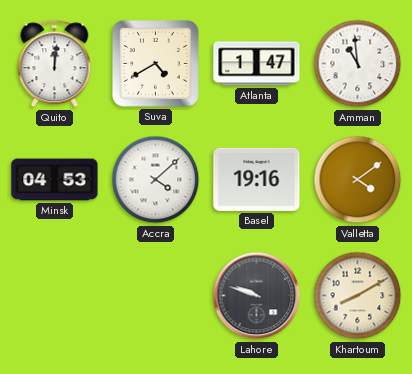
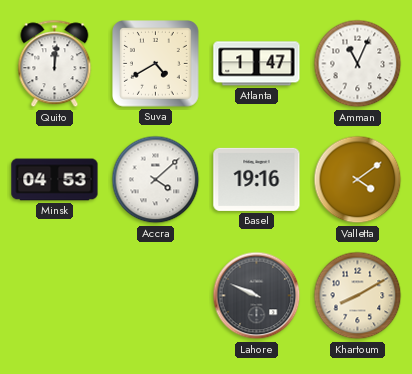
Amman: 10:59 -> 11:04 (358, 64)
Lahore: 9:48 -> 9:49 (257, 296)
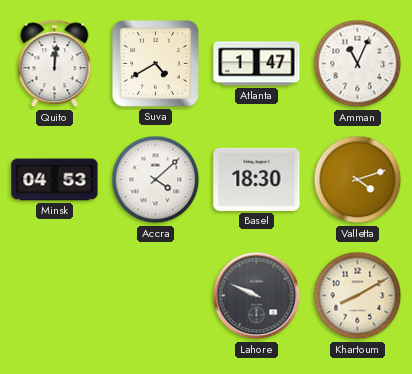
Basel: 19:16 -> 18:30 (257, 179)
Valletta: 4:09 -> 4:12 (358, 180)
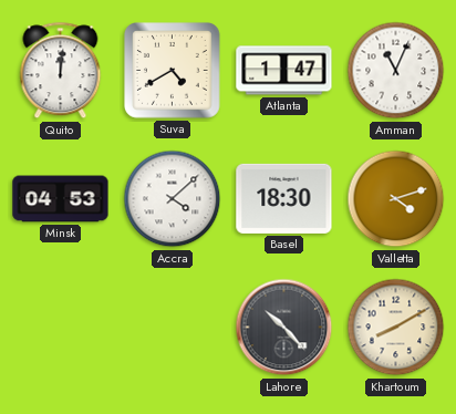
Lahore: 9:49 -> 10:23 (284, 328)
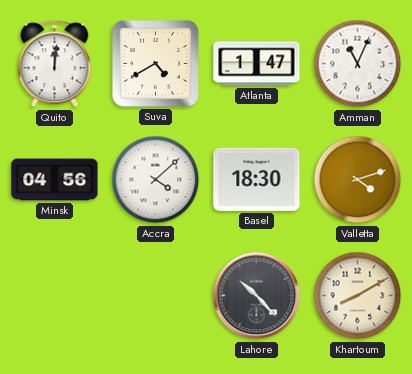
Minsk: 04:53 -> 04:56 (55, 180)
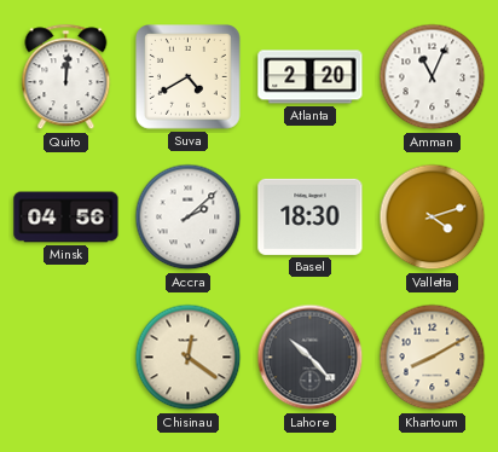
Atlanta: 1:47 -> 2:20 (311, 77)
Accra: 4:08 -> 2:08 (189, 218)
Chisinau: none -> 12:21 (189, 358)
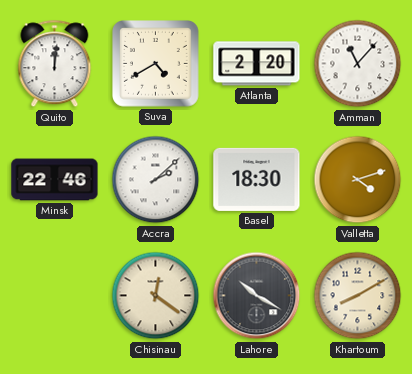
Amman: 11:04 -> 11:07 (358, 64)
Minsk: 04:56 -> 22:46 (55, 180)
Lahore: 10:23 -> 10:20 (257, 296)
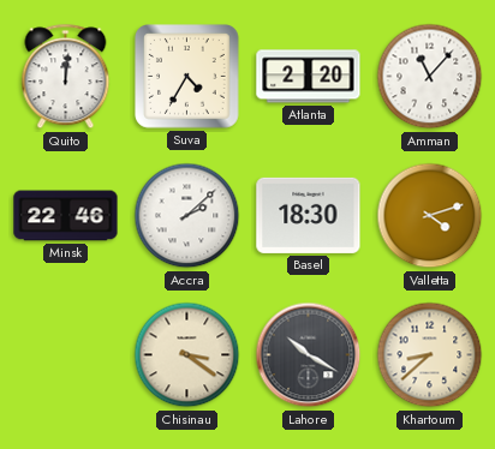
Suva: 4:40 -> 4:35 (187, 77)
Chisinau: 12:21 -> 3:21 (187, 355)
Khartoum: 8:10 -> 8:38 (430, 355)
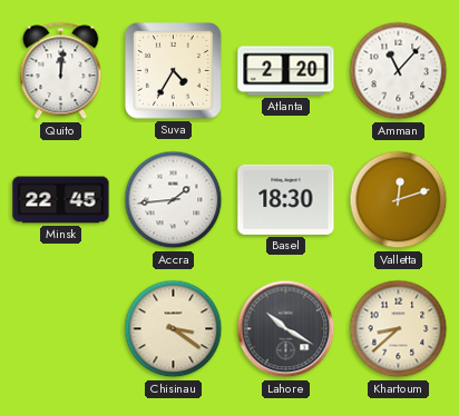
Minsk: 22:46 -> 22:45 (61, 200)
Accra: 2:08 -> 1:44 (174, 200)
Valletta: 4:12 -> 12:12 (399, 200)
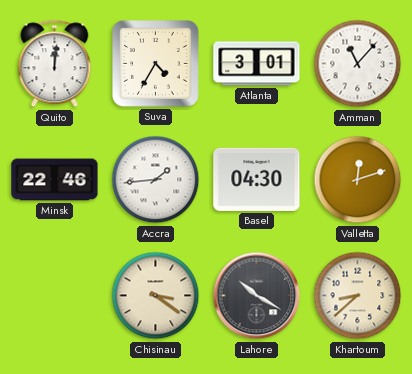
Atlanta: 2:20 -> 3:01 (257, 64)
Minsk: 22:45 -> 22:46 (55, 180)
Basel: 18:30 -> 04:30 (257, 179)
